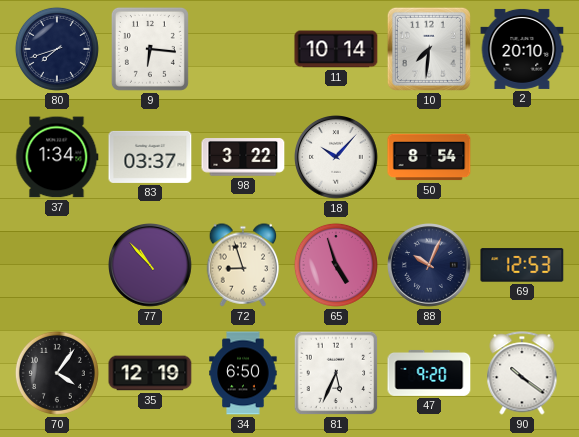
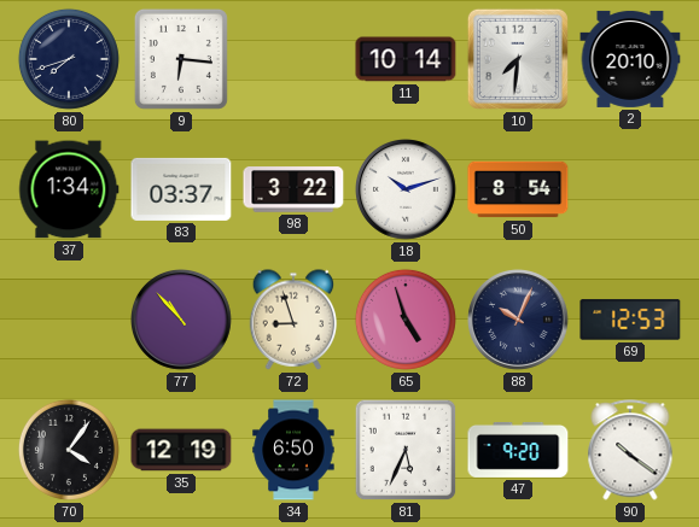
18: 10:07 -> 10:12 (407, 191)
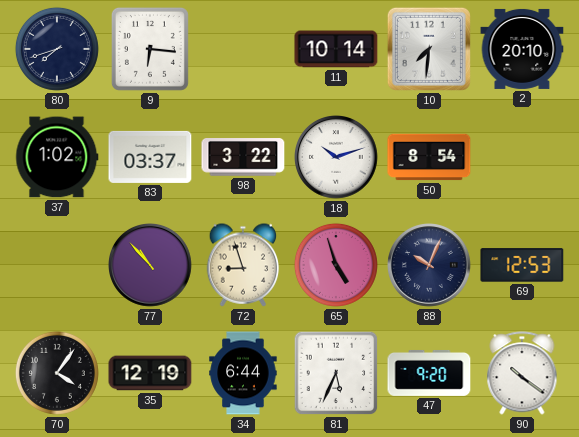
37: 1:34 -> 1:02 (57, 157)
34: 6:50 -> 6:44 (243, 373)
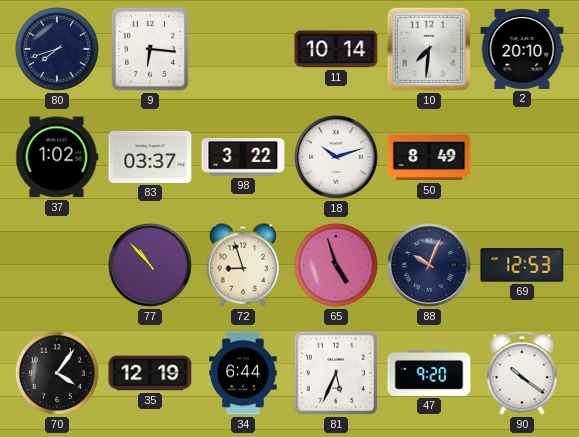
50: 8:54 -> 8:49 (429, 157)
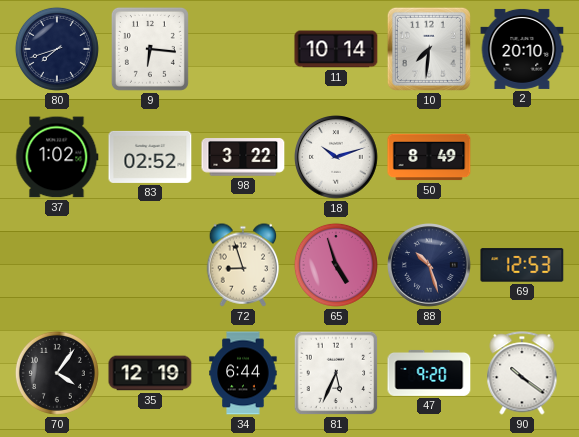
83: 03:37 -> 02:52 (150, 157)
77: 10:53 -> none (151, 266)
88: 10:04 -> 10:27 (430, 266)
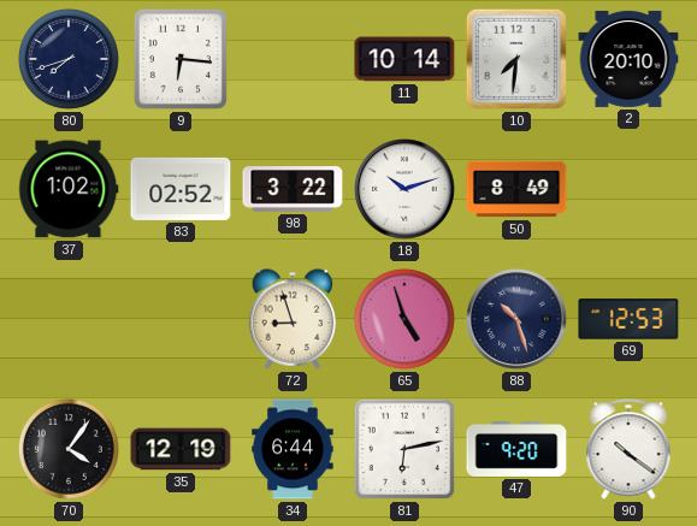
81: 5:34 -> 6:13 (404, 449)
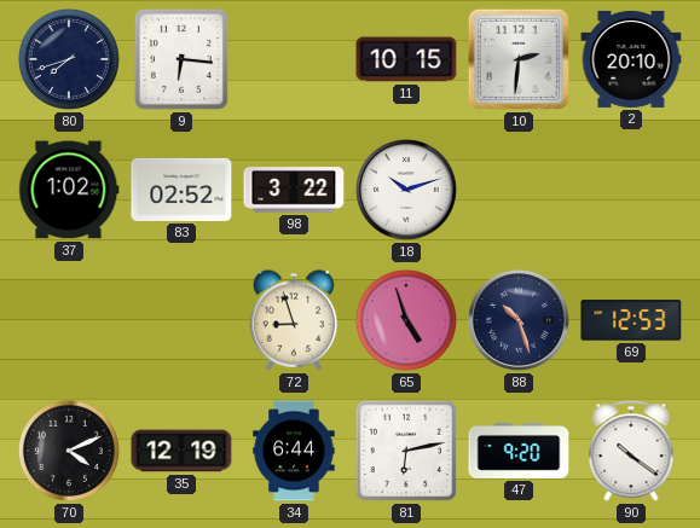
11: 10:14 -> 10:15 (406, 59)
10: 7:31 -> 2:31 (519, 59)
50: 8:49 -> none (516, 189)
70: 4:06 -> 4:11 (69, 451)
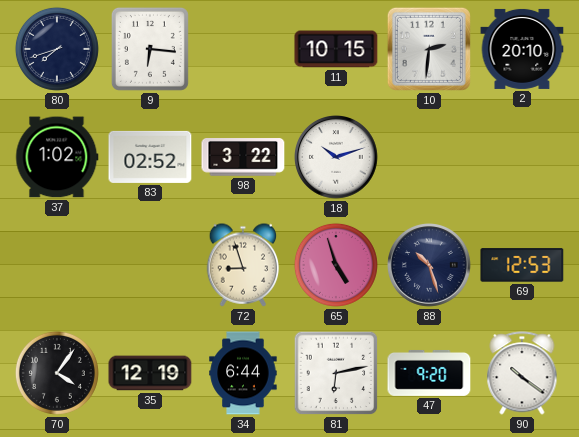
70: 4:11 -> 4:06 (57, 373)
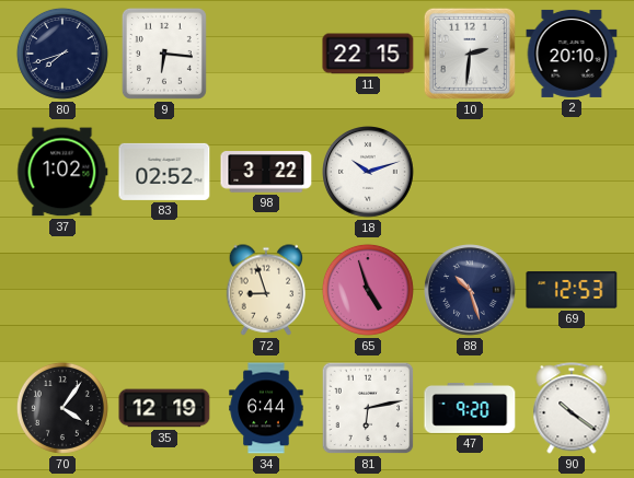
11: 10:15 -> 22:15 (368, 54)
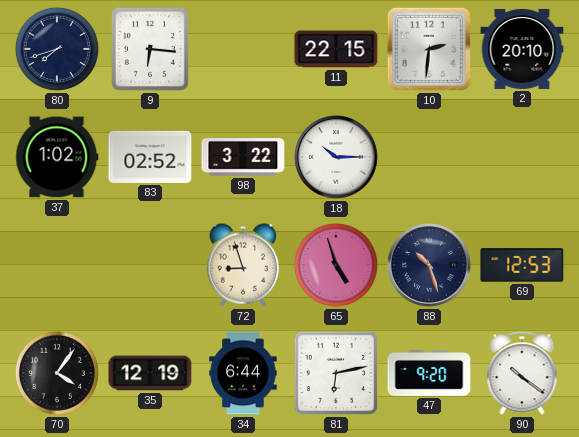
18: 10:12 -> 10:15 (337, 158)
